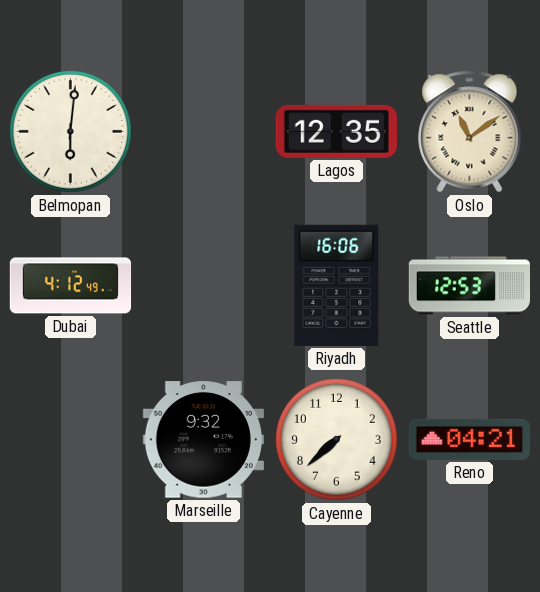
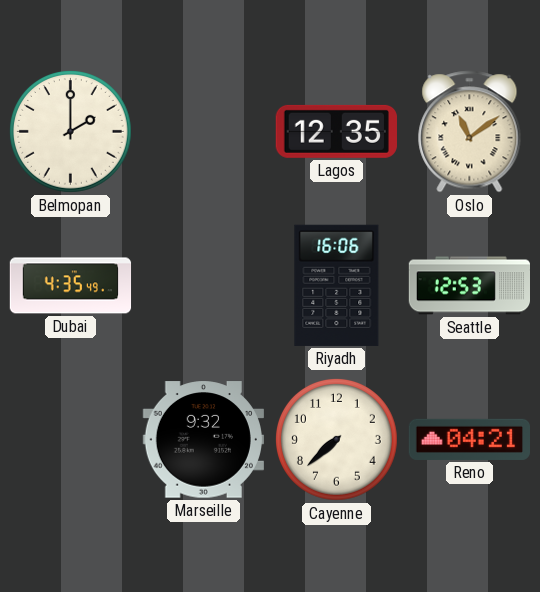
Belmopan: 6:01 -> 2:00 (70, 131)
Dubai: 4:12 -> 4:35 (71, 286)
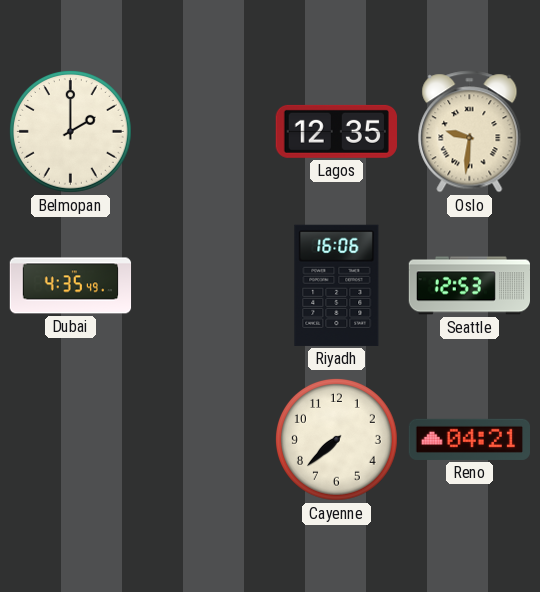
Oslo: 11:09 -> 9:31 (470, 132)
Marseille: 9:32 -> none (203, 440)
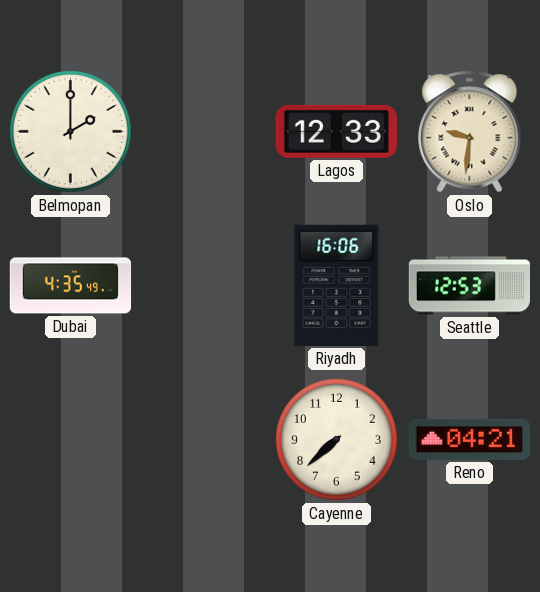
Lagos: 12:35 -> 12:33 (336, 131)
